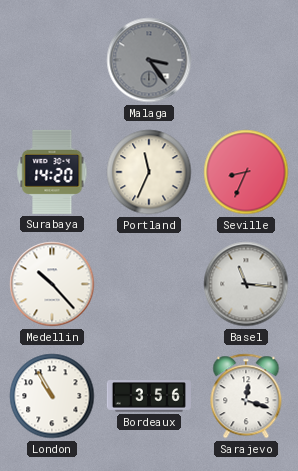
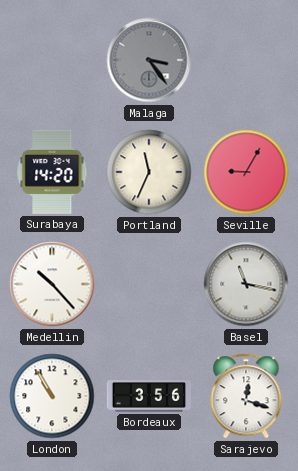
Seville: 8:34 -> 9:05 (246, 172)
Basel: 11:16 -> 11:17 (246, 284)
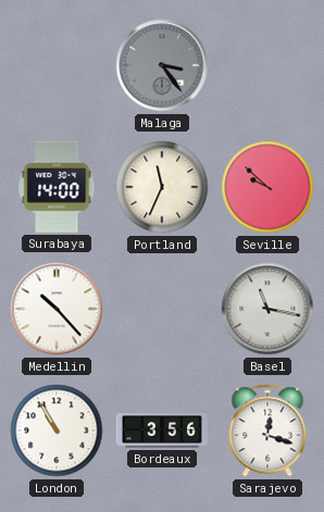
Surabaya: 14:20 -> 14:00 (57, 187)
Seville: 9:05 -> 9:52 (267, 187)
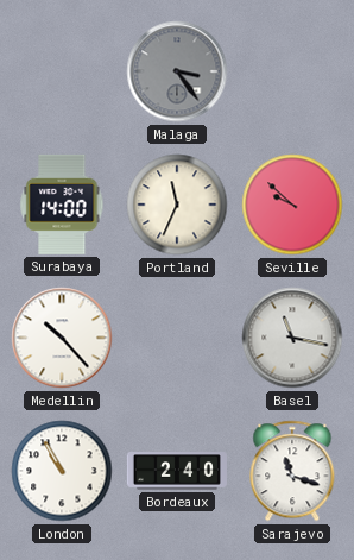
Bordeaux: 3:56 -> 2:40 (177, 471)
Sarajevo: 12:18 -> 11:18 (292, 471)
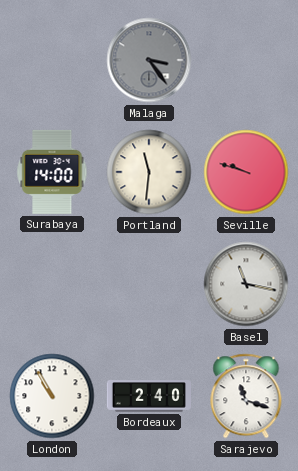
Portland: 11:34 -> 11:31 (149, 172)
Seville: 9:52 -> 9:48 (246, 172)
Medellin: 10:23 -> none (62, 338)
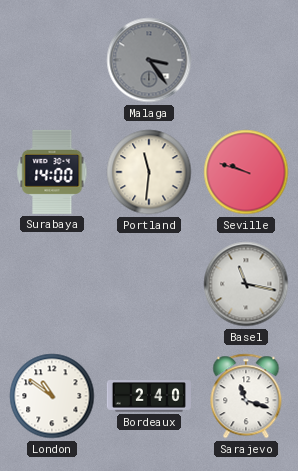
London: 10:55 -> 10:51 (52, 396)
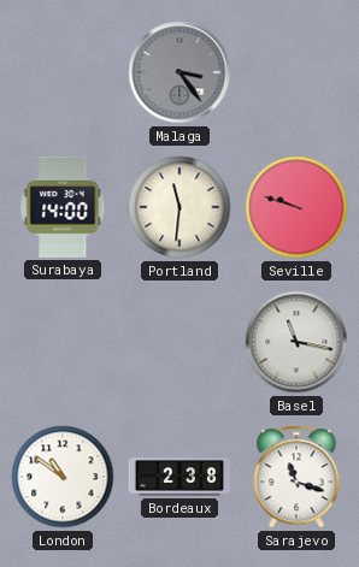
Bordeaux: 2:40 -> 2:38 (179, 477)
